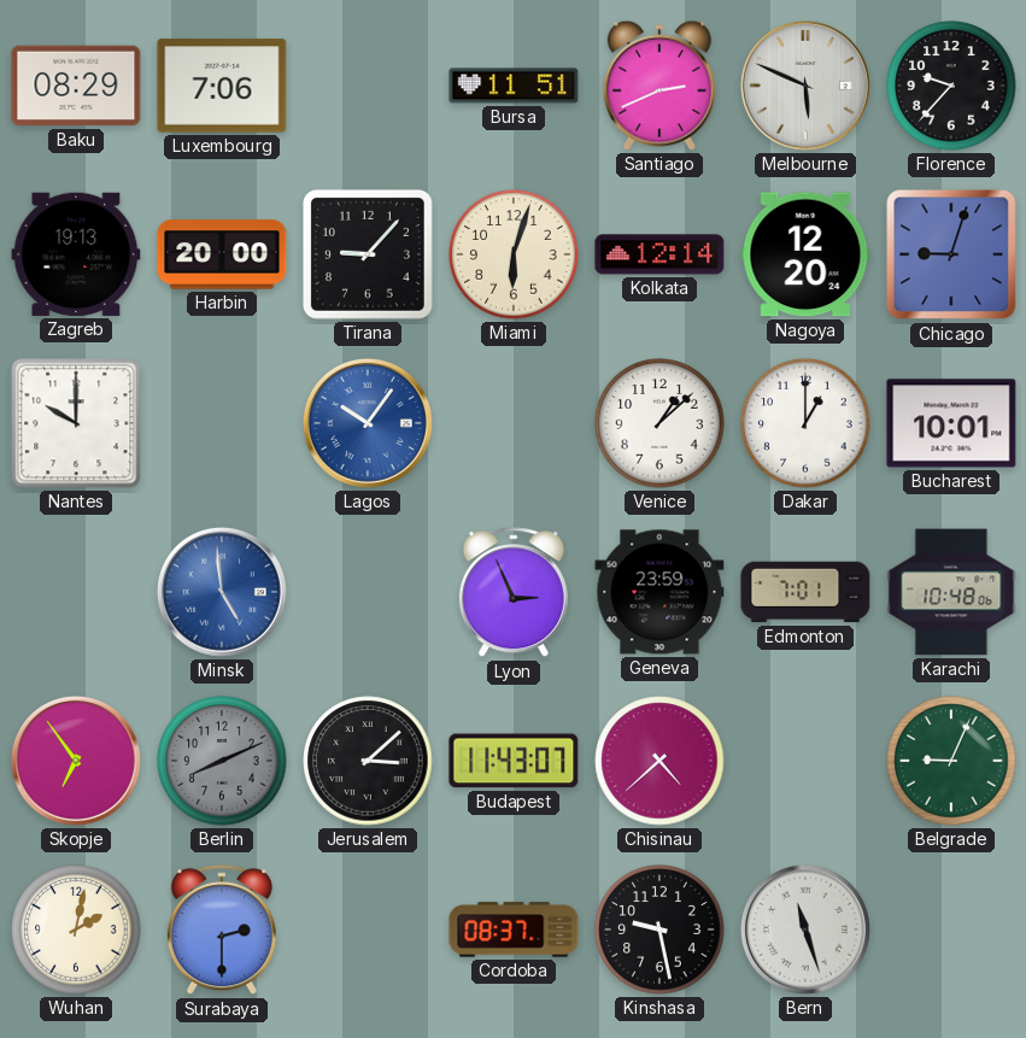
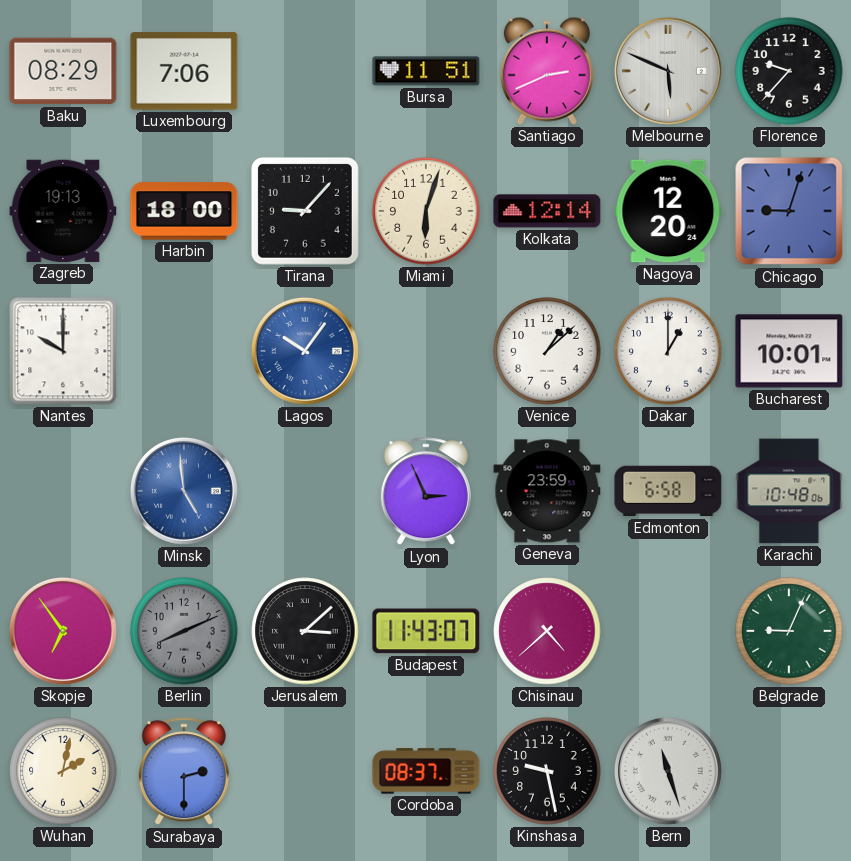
Harbin: 20:00 -> 18:00 (184, 211)
Edmonton: 7:01 -> 6:58 (668, 491)
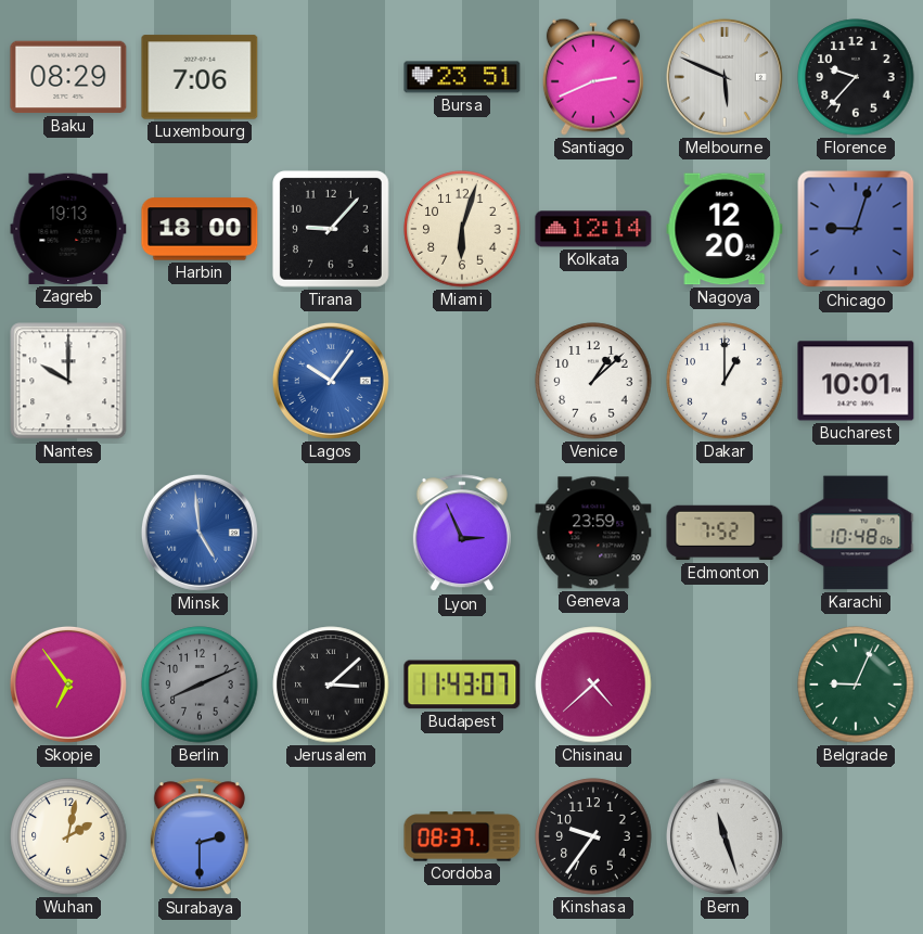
Bursa: 11:51 -> 23:51 (462, 77)
Edmonton: 6:58 -> 7:52 (725, 533)
Kinshasa: 9:28 -> 9:36 (593, 836)
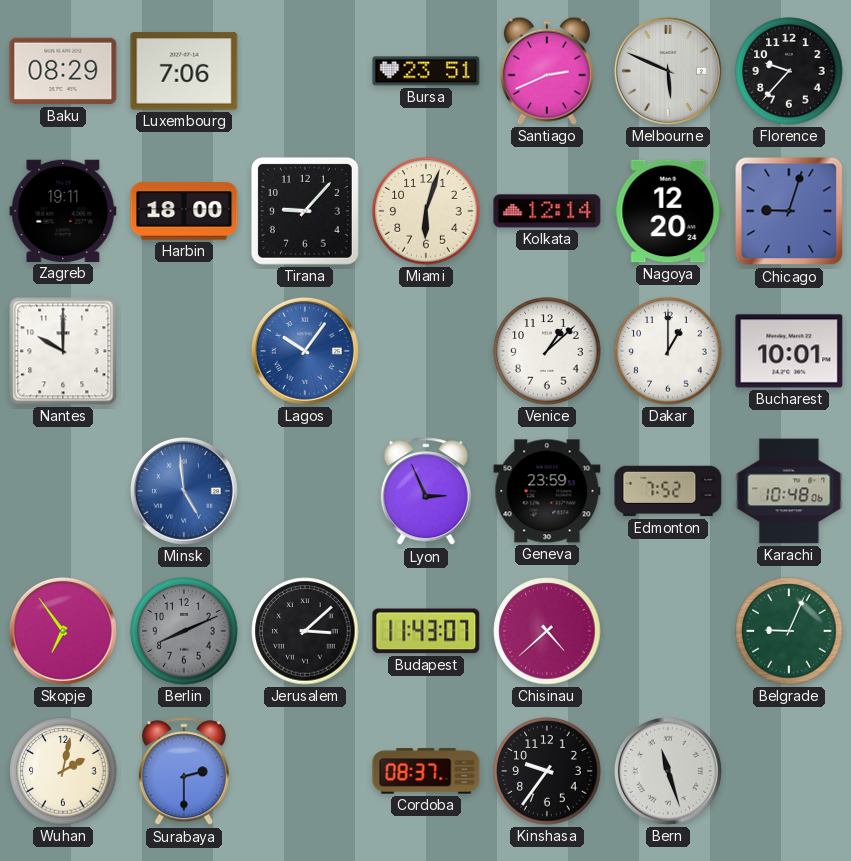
Zagreb: 19:13 -> 19:11 (63, 211)
